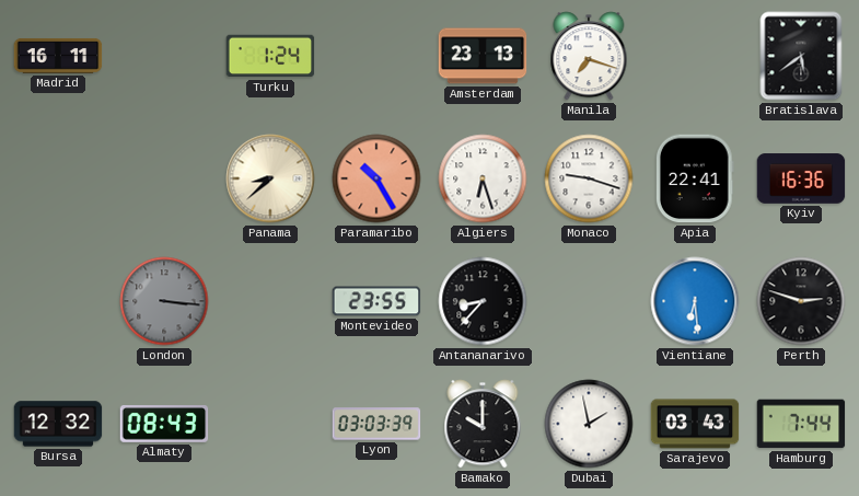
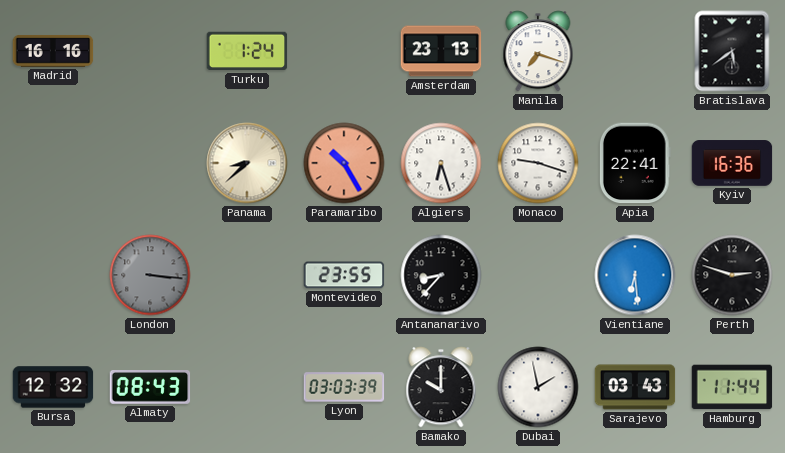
Madrid: 16:11 -> 16:16 (53, 51)
Hamburg: 7:44 -> 11:44 (732, 387)
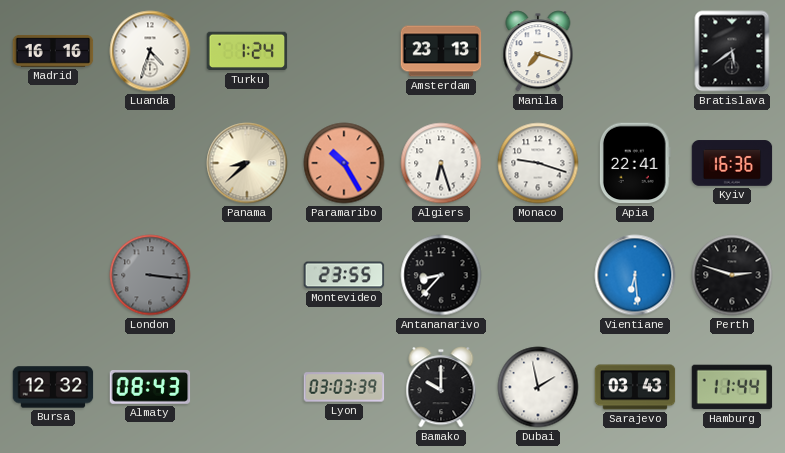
Luanda: none -> 4:33 (150, 51)
